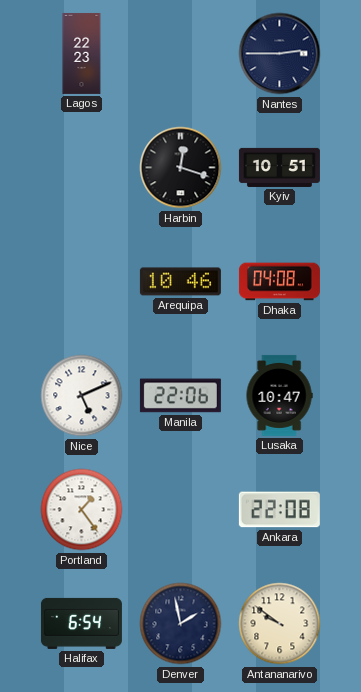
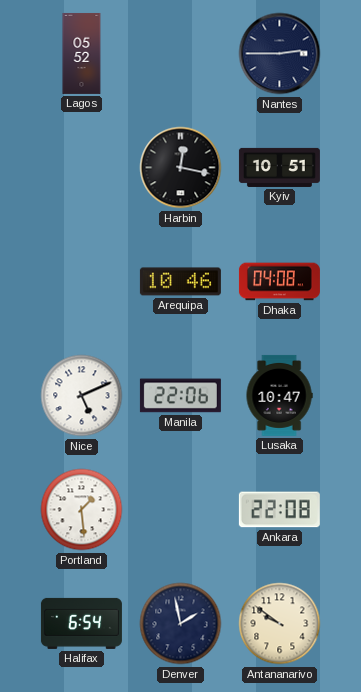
Lagos: 22:23 -> 05:52 (82, 53)
Harbin: 12:18 -> 12:17 (181, 168)
Portland: 1:24 -> 1:29 (82, 510)
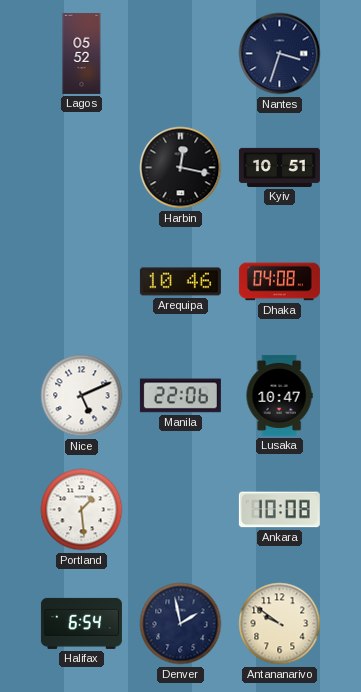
Nantes: 2:45 -> 3:33 (280, 54)
Ankara: 22:08 -> 10:08 (279, 510)
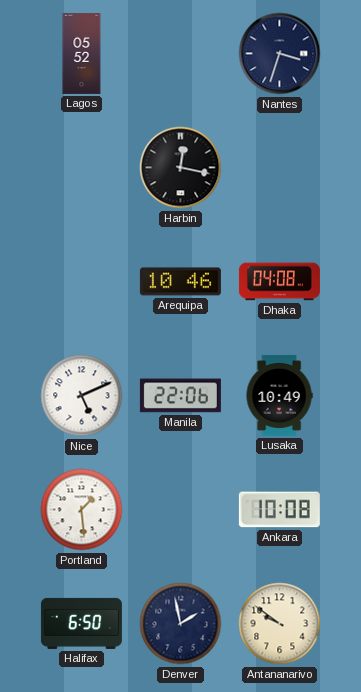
Kyiv: 10:51 -> none (279, 167)
Lusaka: 10:47 -> 10:49 (279, 395)
Halifax: 6:54 -> 6:50 (81, 623)
